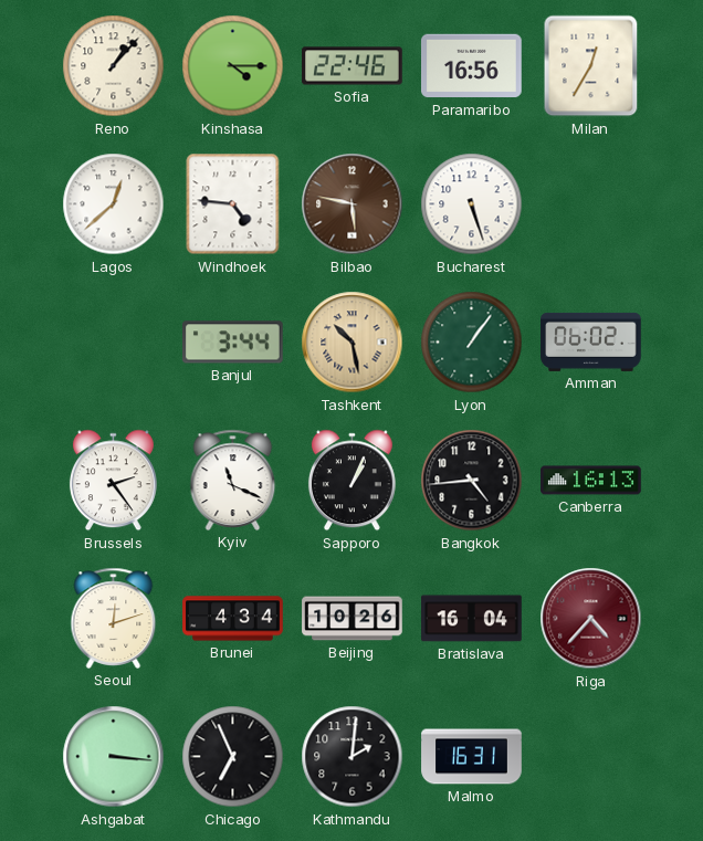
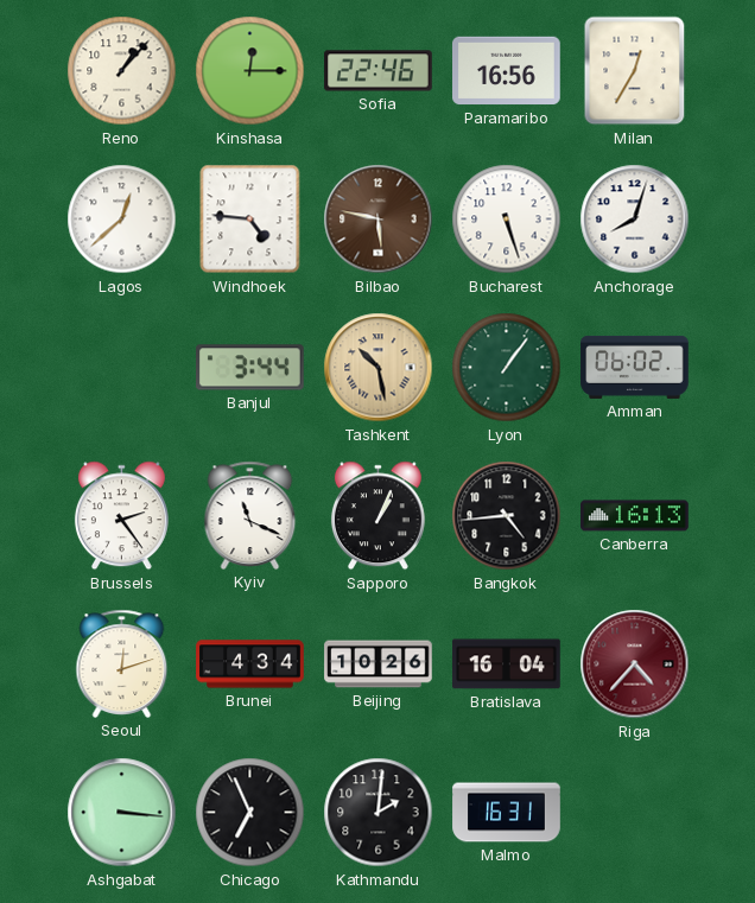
Kinshasa: 4:15 -> 12:15 (250, 71)
Anchorage: none -> 8:03 (635, 220)
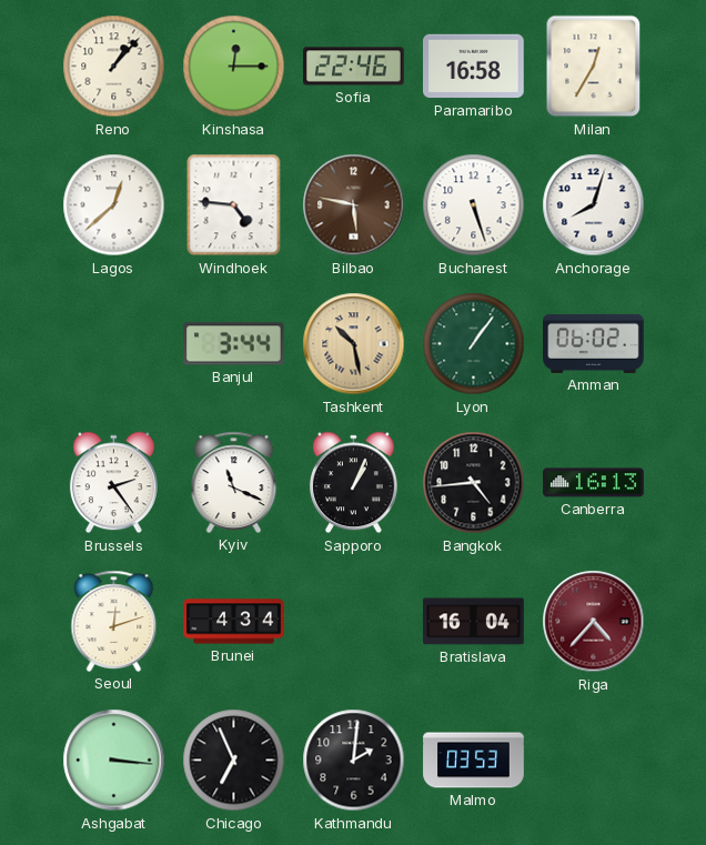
Paramaribo: 16:56 -> 16:58 (474, 67)
Beijing: 10:26 -> none (379, 664)
Malmo: 16:31 -> 03:53 (474, 761)
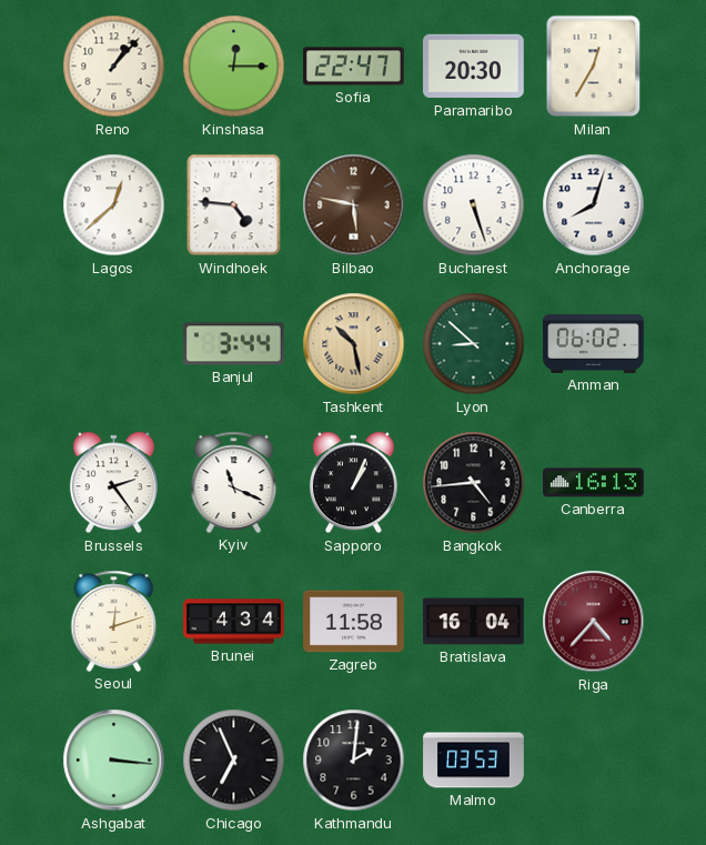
Sofia: 22:46 -> 22:47 (354, 67)
Paramaribo: 16:58 -> 20:30 (474, 67)
Lyon: 1:06 -> 8:52 (474, 344)
Zagreb: none -> 11:58 (354, 622)
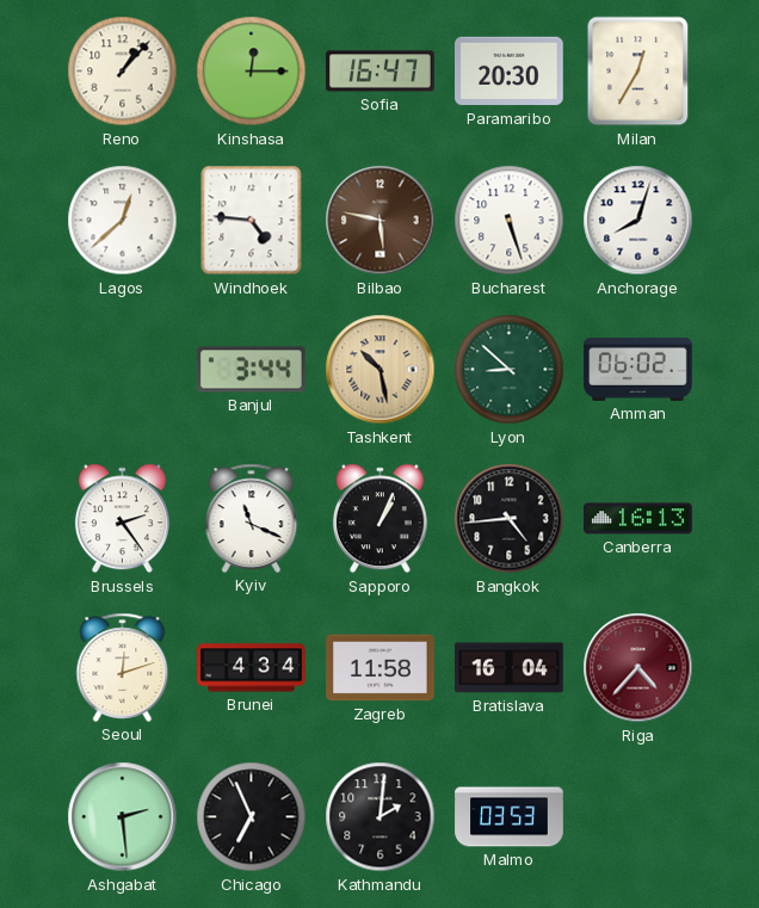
Sofia: 22:47 -> 16:47 (381, 72)
Ashgabat: 3:16 -> 2:29 (123, 817)
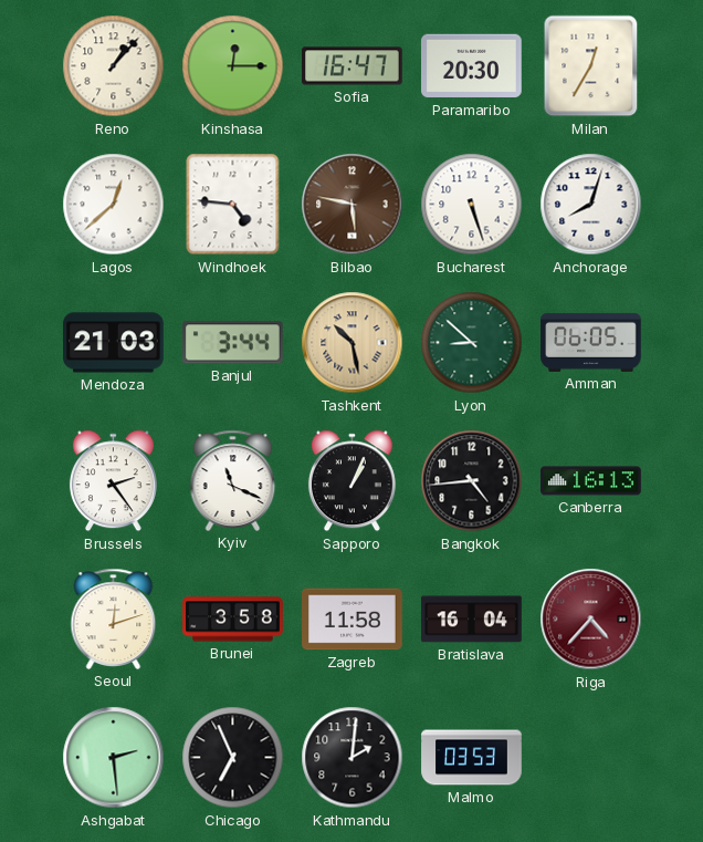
Mendoza: none -> 21:03 (114, 343)
Amman: 06:02 -> 06:05 (591, 342)
Brunei: 4:34 -> 3:58 (233, 620)
